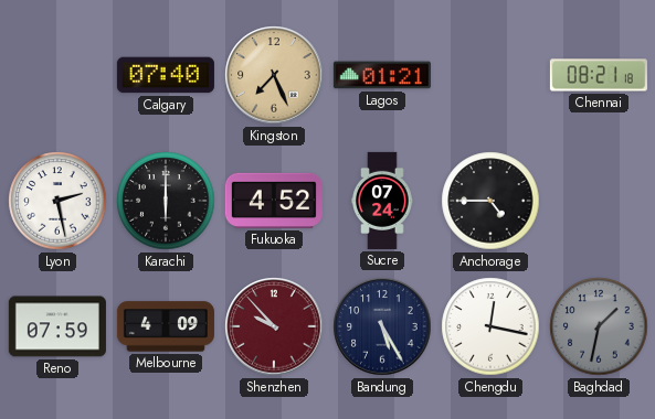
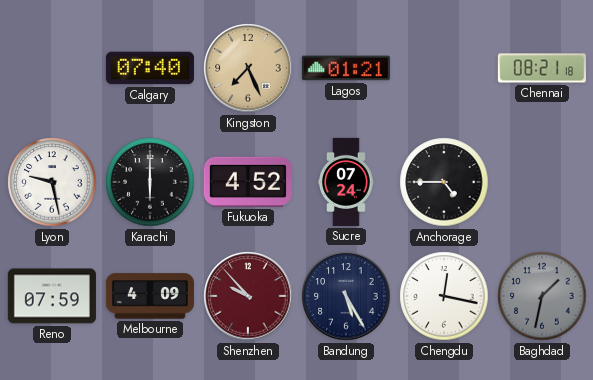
Lyon: 2:28 -> 9:28 (52, 182)
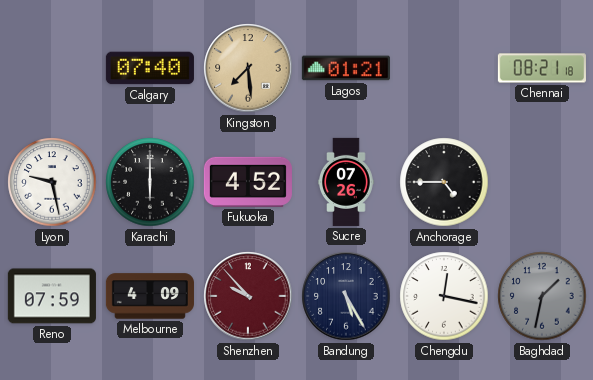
Kingston: 7:26 -> 7:29 (248, 68)
Sucre: 07:24 -> 07:26 (346, 182)
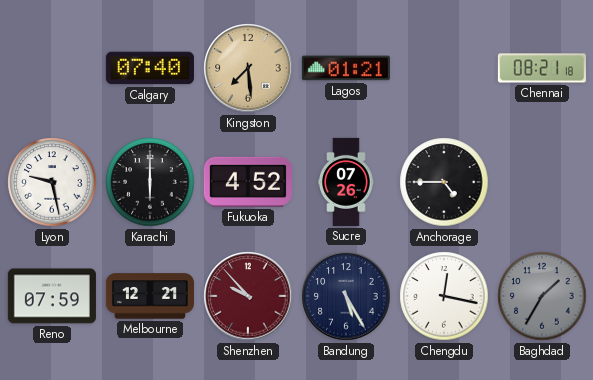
Melbourne: 4:09 -> 12:21 (150, 296)
Baghdad: 1:32 -> 1:35 (542, 296)
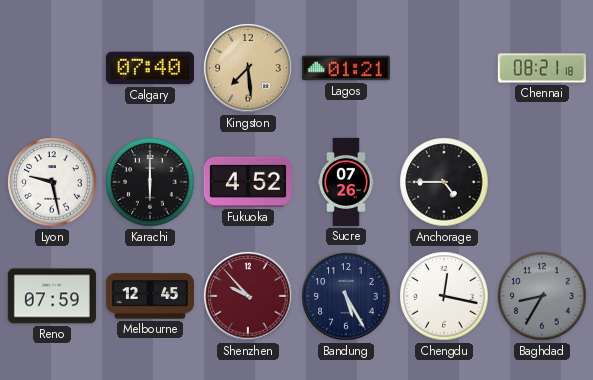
Melbourne: 12:21 -> 12:45 (150, 296)
Baghdad: 1:35 -> 8:35 (542, 296)
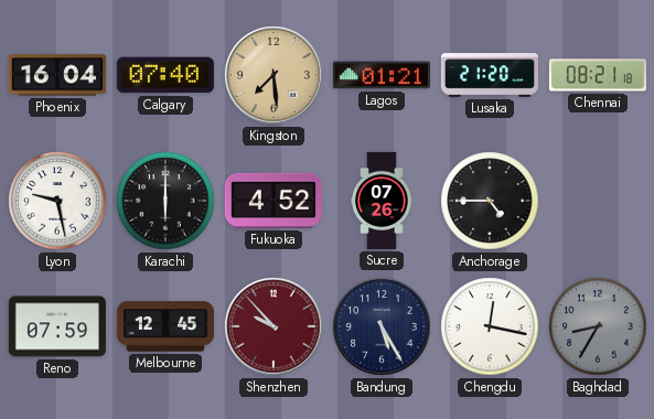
Phoenix: none -> 16:04 (57, 75)
Lusaka: none -> 21:20 (490, 75)
